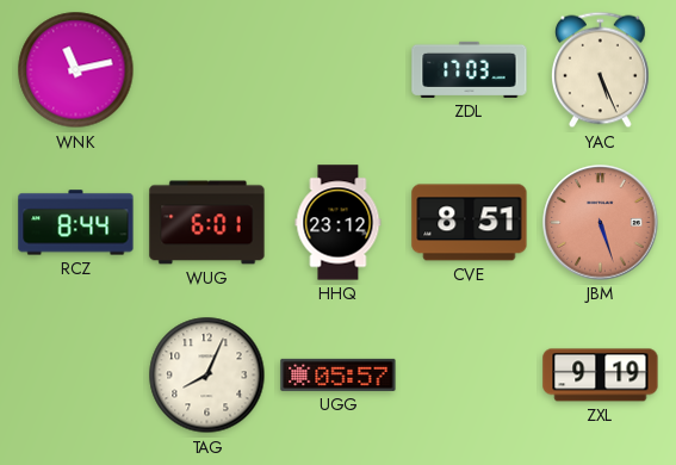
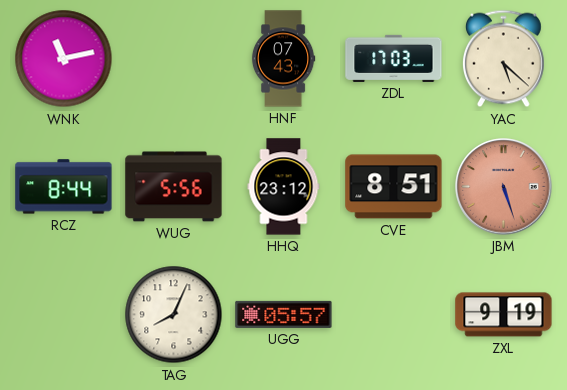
HNF: none -> 07:43 (283, 59)
YAC: 5:26 -> 5:22 (503, 59)
WUG: 6:01 -> 5:56 (174, 187)
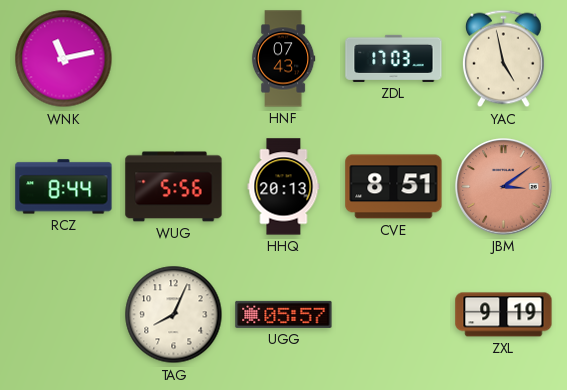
YAC: 5:22 -> 4:58 (503, 59)
HHQ: 23:12 -> 20:13 (284, 187)
JBM: 5:27 -> 3:09 (504, 187)
